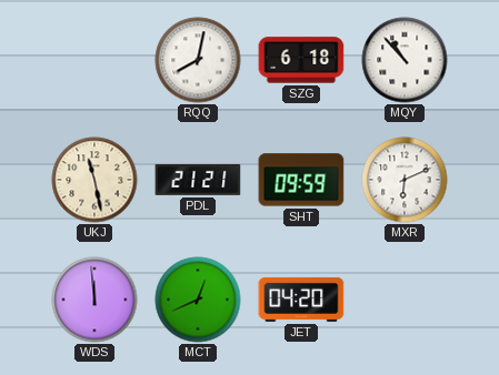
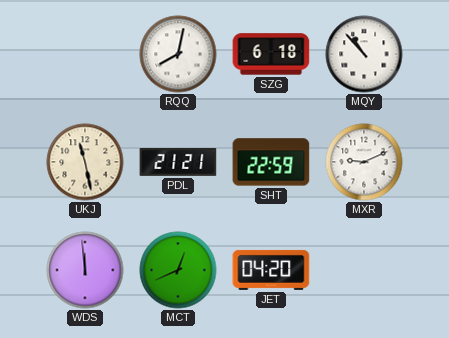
SHT: 09:59 -> 22:59 (271, 162)
MXR: 6:11 -> 9:11 (364, 162)
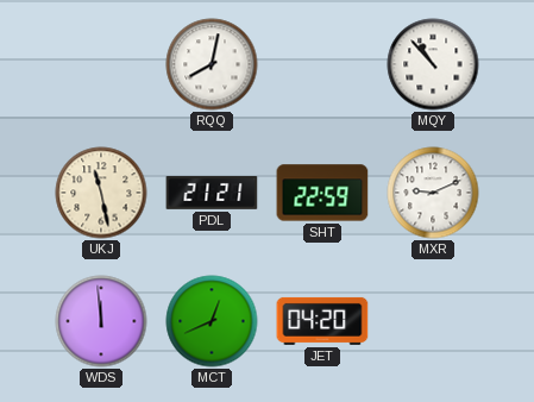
SZG: 6:18 -> none (271, 54)
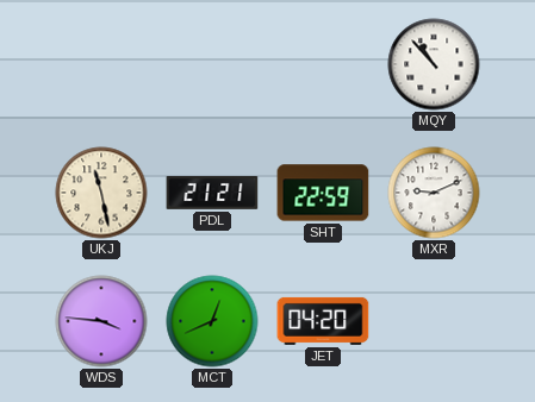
RQQ: 8:02 -> none (212, 64)
WDS: 11:59 -> 3:46 (101, 321)
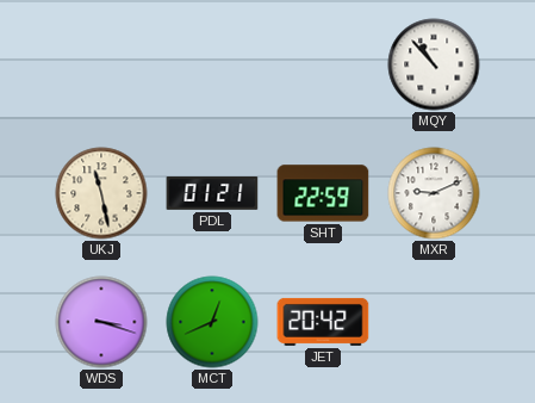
PDL: 21:21 -> 01:21 (212, 194)
WDS: 3:46 -> 3:18 (101, 322)
JET: 04:20 -> 20:42 (323, 322)
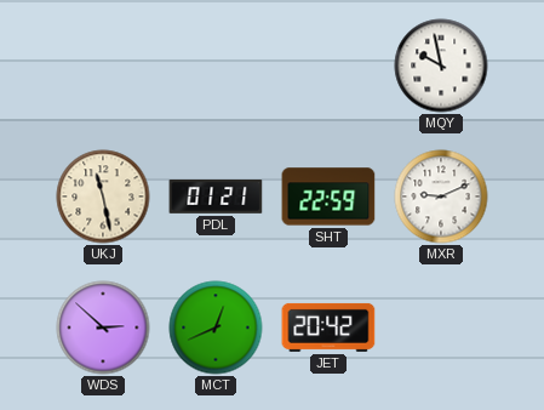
MQY: 10:53 -> 9:58 (441, 66)
WDS: 3:18 -> 2:52 (103, 328)
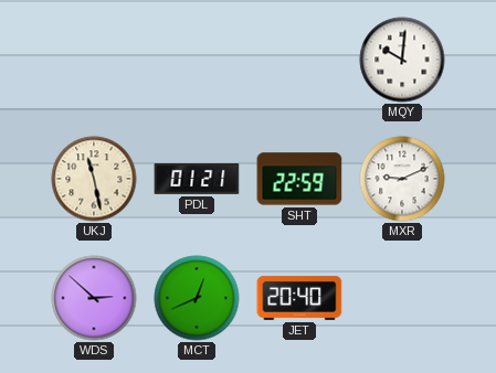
MQY: 9:58 -> 10:01 (402, 60)
JET: 20:42 -> 20:40 (299, 298)
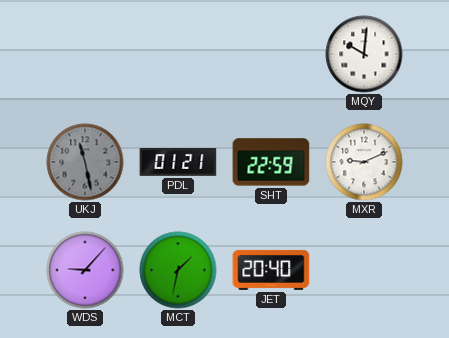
UKJ dial: cream -> grey (85, 162)
WDS: 2:52 -> 9:07 (85, 270)
MCT: 12:41 -> 1:32 (178, 270)
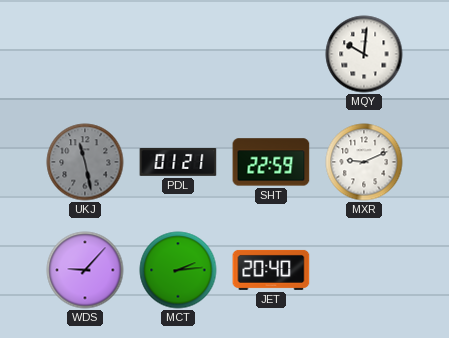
MCT: 1:32 -> 2:14 (178, 270)
